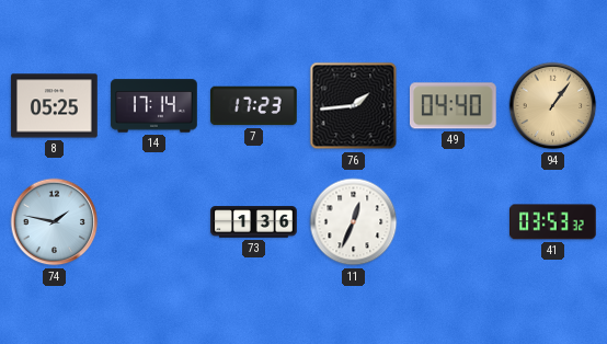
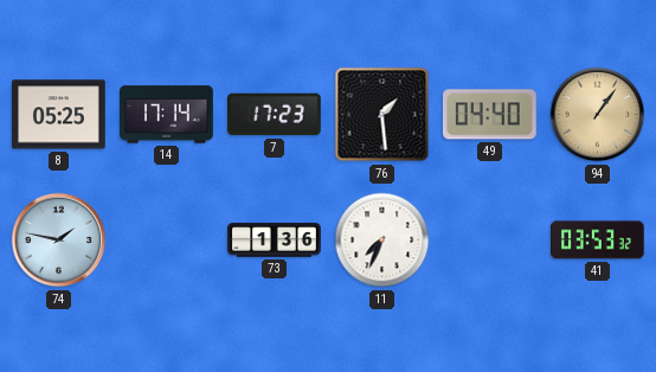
76: 1:44 -> 1:29 (382, 115)
11: 12:34 -> 7:34 (382, 240)
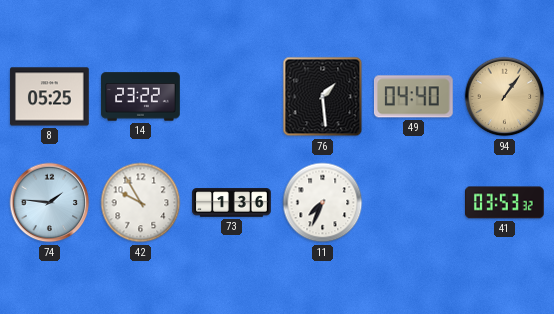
14: 17:14 -> 23:22 (141, 97)
7: 17:23 -> none (275, 115)
74: 1:47 -> 1:46 (50, 203)
42: none -> 9:55 (141, 203)
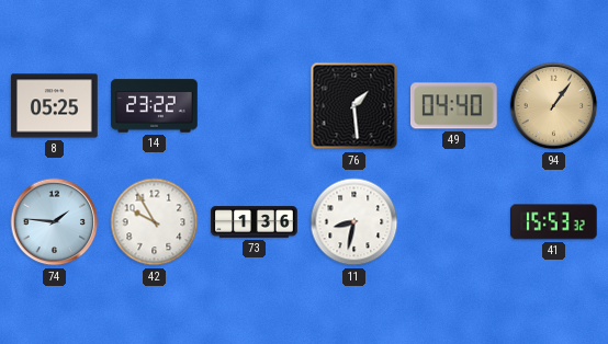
11: 7:34 -> 8:32 (354, 222)
41: 03:53 -> 15:53 (554, 222)
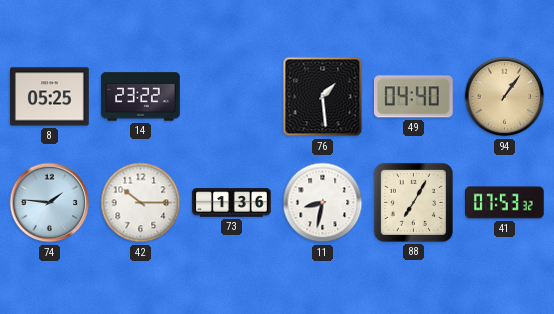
42: 9:55 -> 10:15 (141, 203)
88: none -> 7:05 (413, 202)
41: 15:53 -> 07:53 (505, 203)
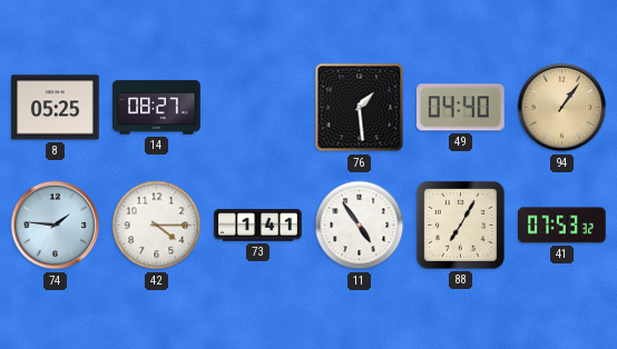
14: 23:22 -> 08:27 (157, 108)
42: 10:15 -> 4:15 (157, 226)
73: 1:36 -> 1:41 (258, 226)
11: 8:32 -> 4:54 (360, 226)
